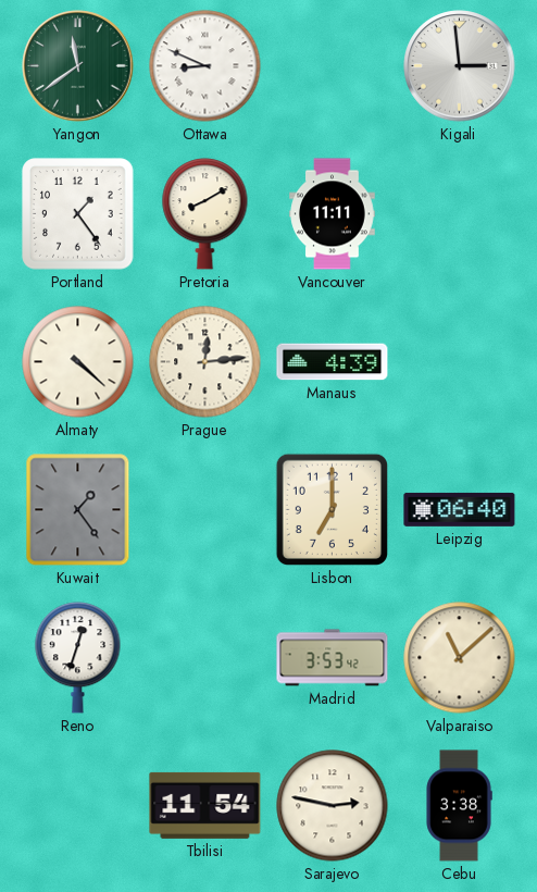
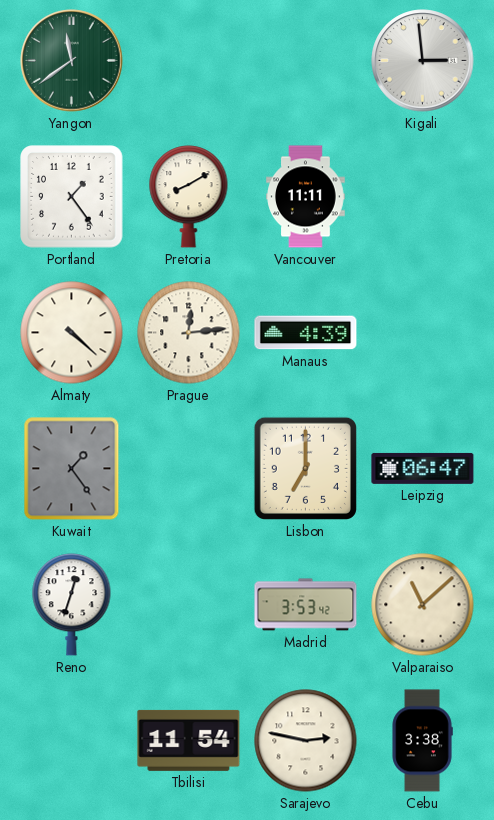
Ottawa: 8:49 -> none (205, 66)
Leipzig: 06:40 -> 06:47 (423, 468)
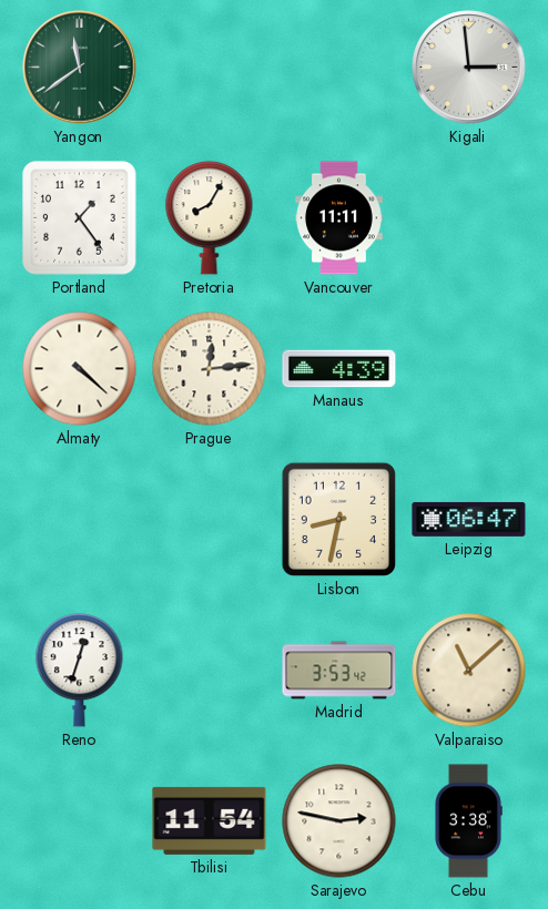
Pretoria: 8:10 -> 8:05 (210, 218)
Kuwait: 1:24 -> none (72, 469)
Lisbon: 7:00 -> 8:32 (338, 519)
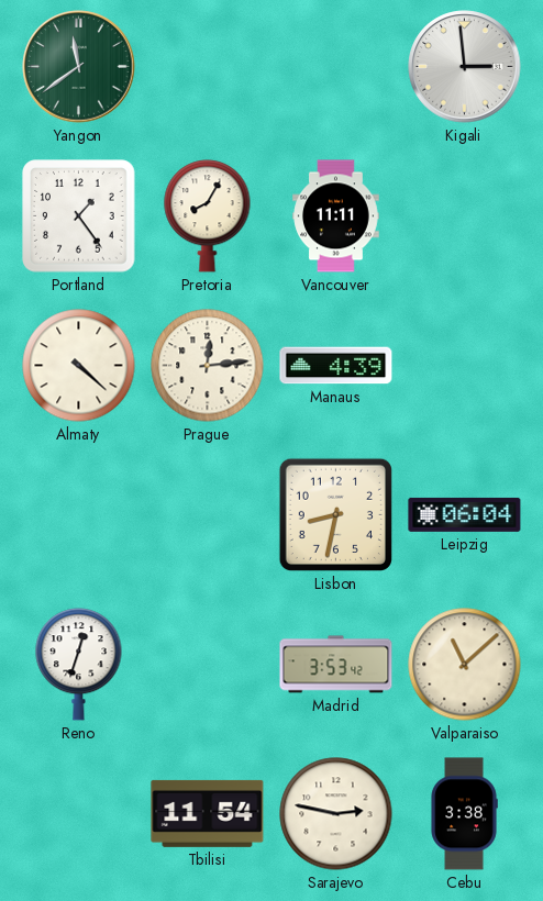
Leipzig: 06:47 -> 06:04 (465, 514)
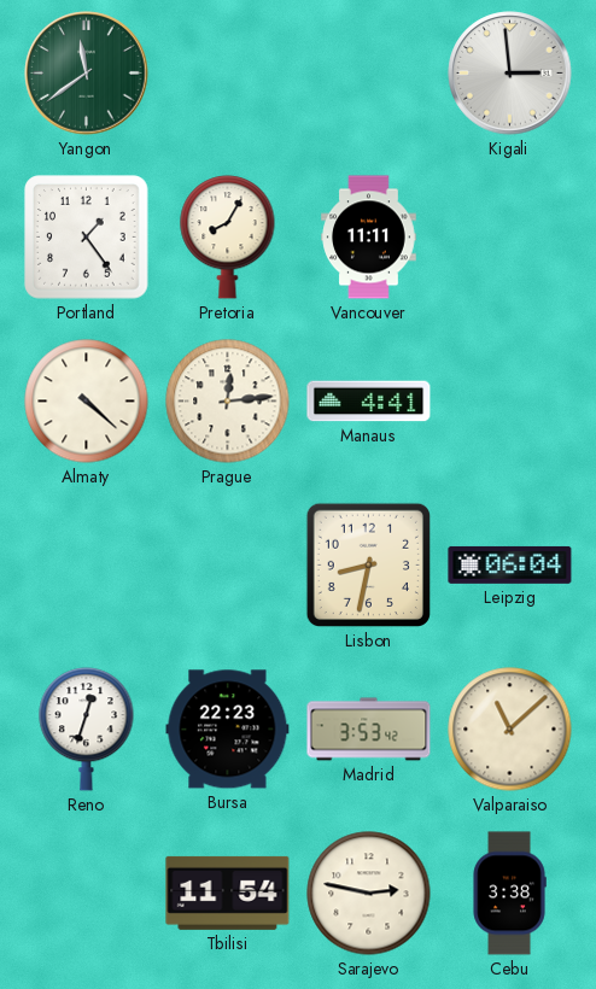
Manaus: 4:39 -> 4:41 (369, 402)
Bursa: none -> 22:23 (228, 730)
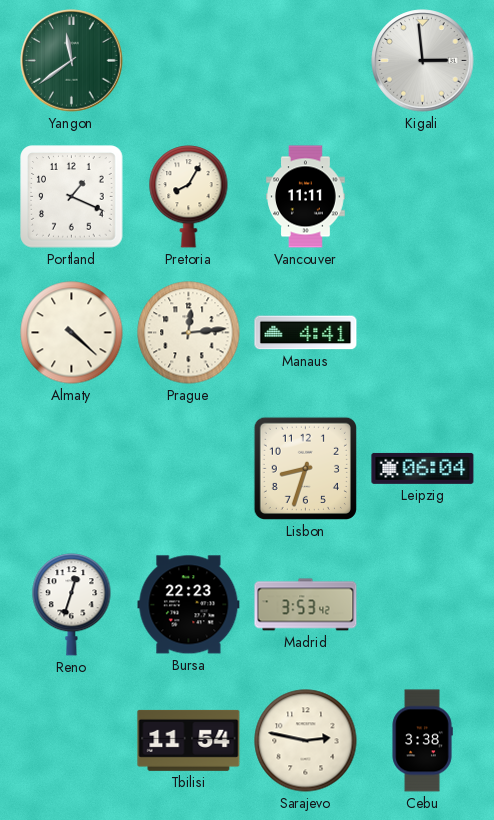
Portland: 1:24 -> 1:19 (72, 197)
Lisbon: 8:32 -> 8:33 (305, 468)
Valparaiso: 11:08 -> none (510, 730)
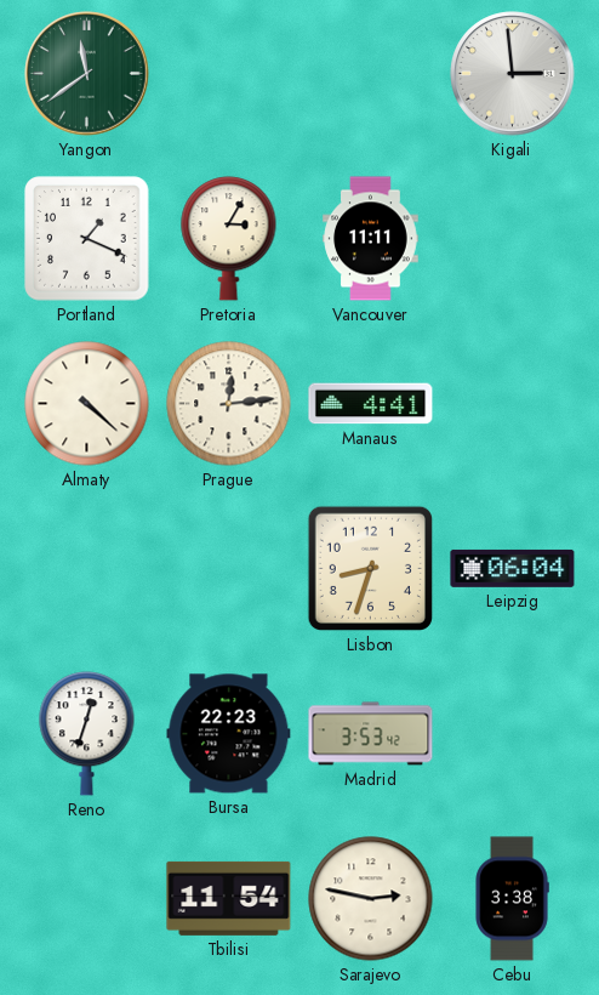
Pretoria: 8:05 -> 3:05 (229, 239)
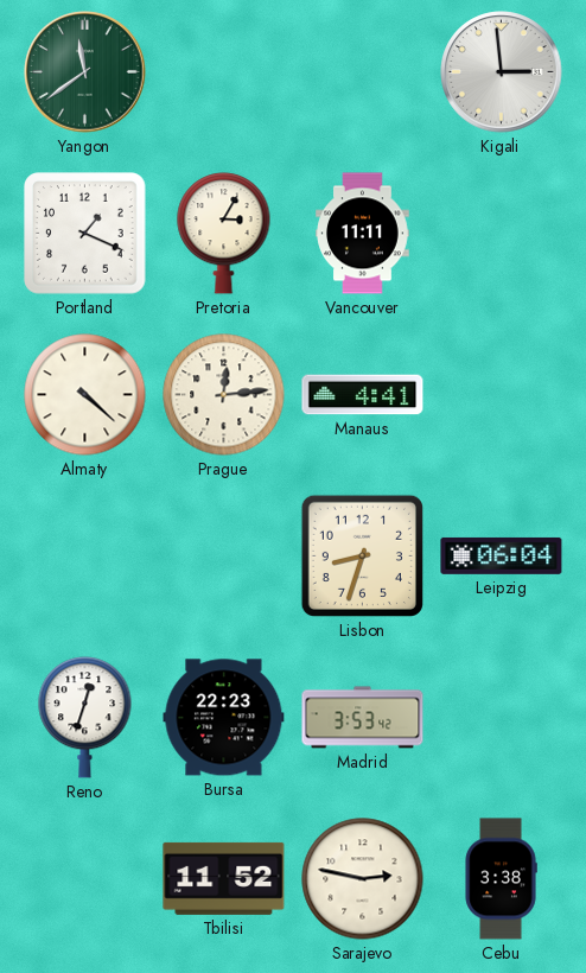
Tbilisi: 11:54 -> 11:52 (224, 878)
